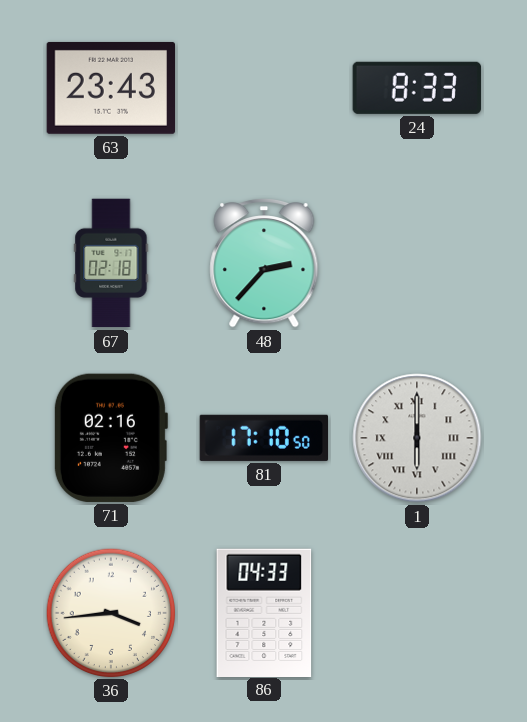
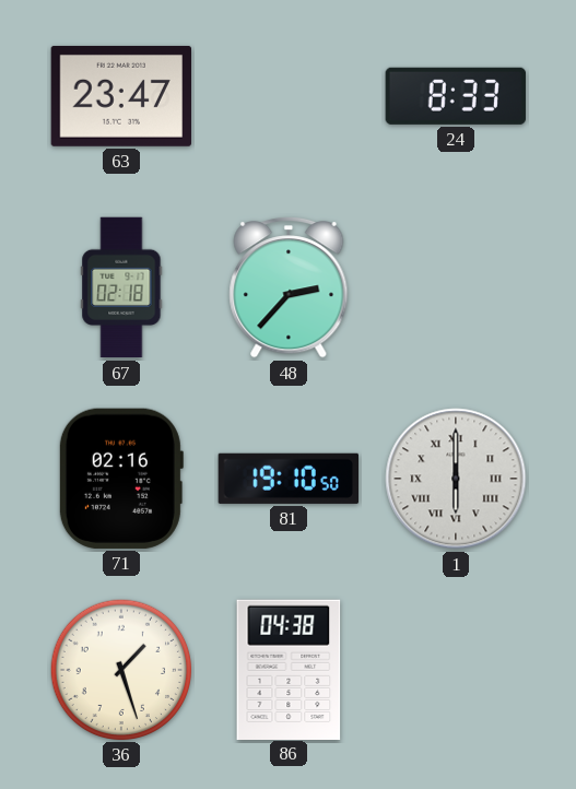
63: 23:43 -> 23:47 (120, 96)
81: 17:10 -> 19:10 (287, 479)
36: 3:44 -> 1:27 (120, 669)
86: 04:33 -> 04:38 (289, 669)
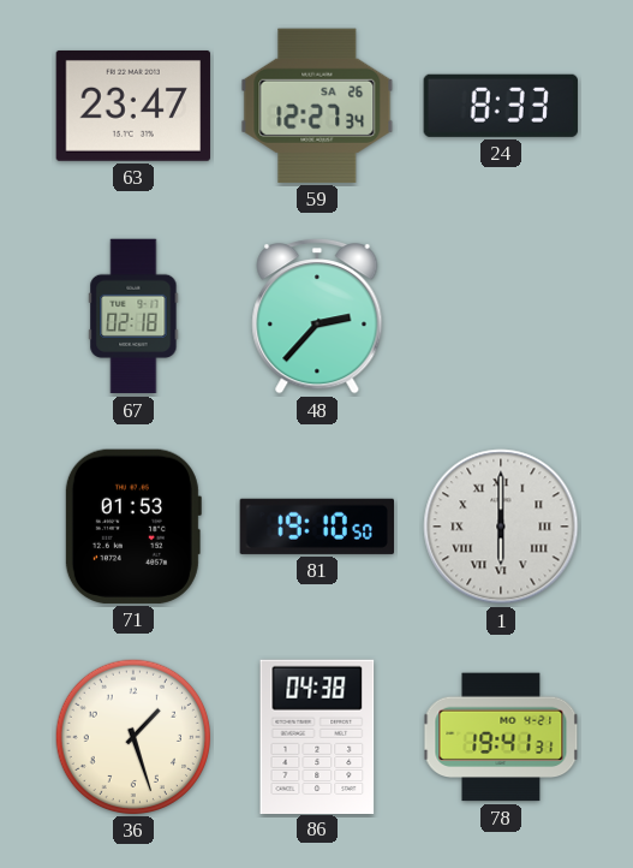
59: none -> 12:27 (317, 106)
71: 02:16 -> 01:53 (132, 527)
78: none -> 19:41 (501, 737)
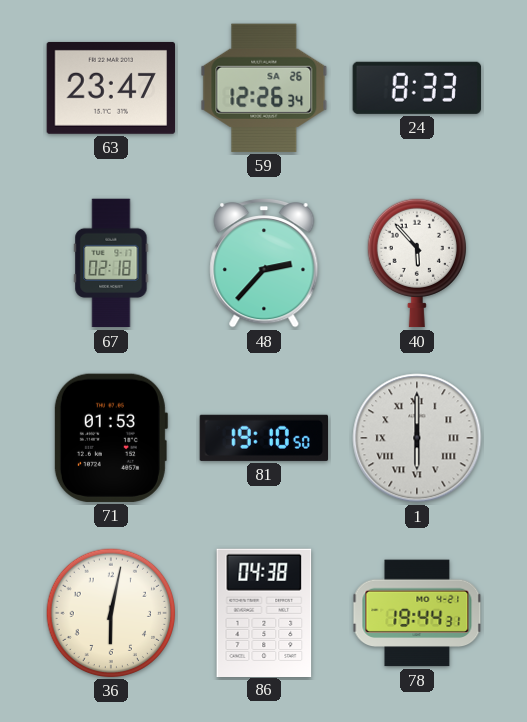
59: 12:27 -> 12:26 (264, 88)
40: none -> 5:53 (417, 263)
36: 1:27 -> 6:02 (110, 612)
78: 19:41 -> 19:44 (417, 613)
